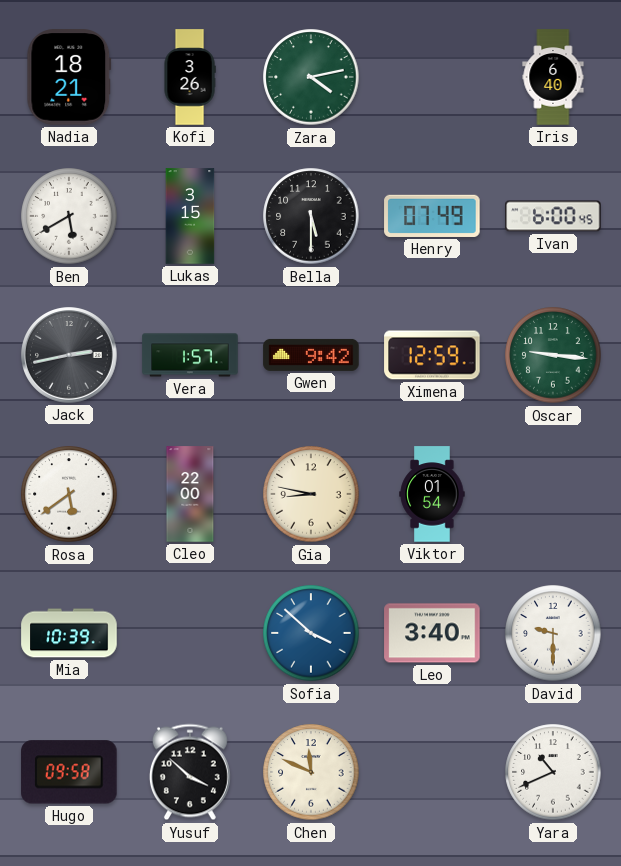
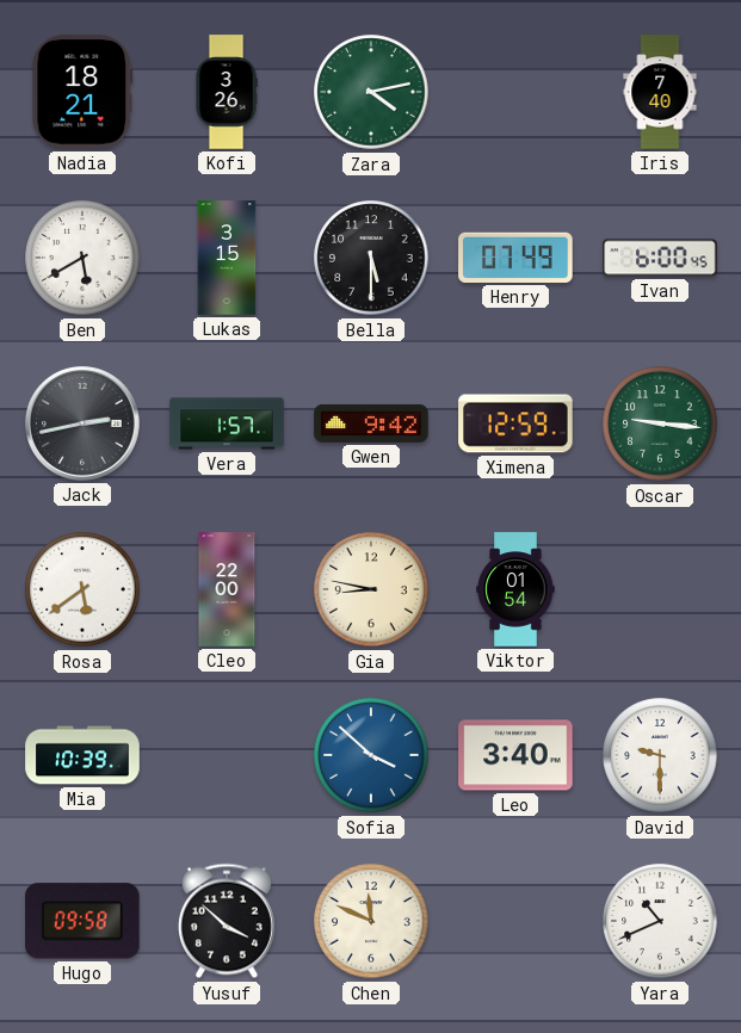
Iris: 6:40 -> 7:40 (660, 92)
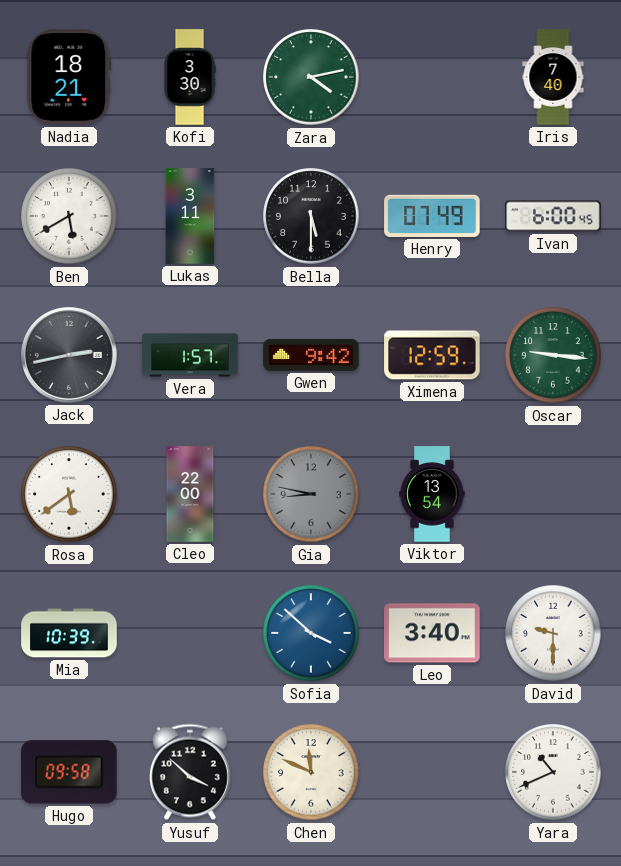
Kofi: 3:26 -> 3:30 (190, 77)
Lukas: 3:15 -> 3:11 (190, 216)
Gia dial: cream -> grey (311, 494)
Viktor: 01:54 -> 13:54 (432, 494)
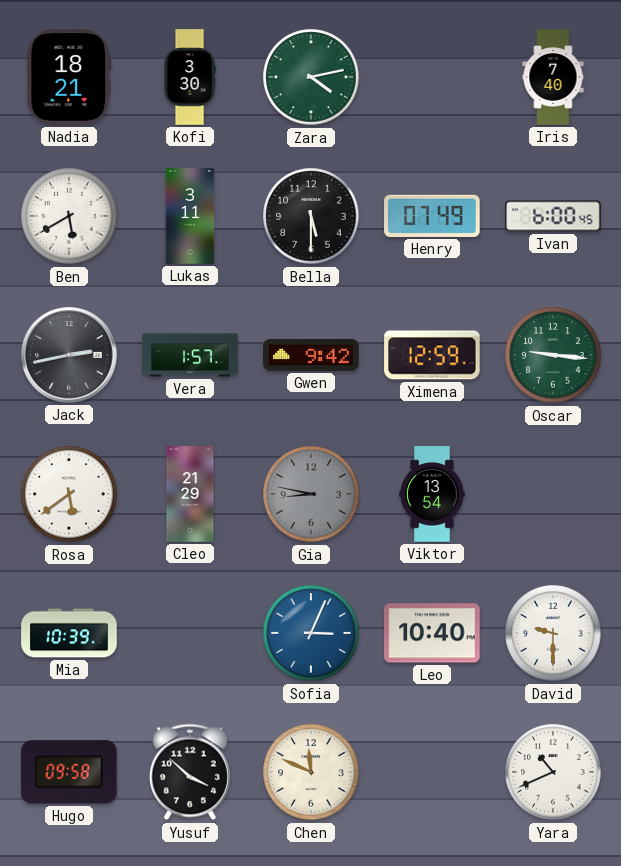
Cleo: 22:00 -> 21:29 (190, 494)
Sofia: 3:52 -> 3:04 (311, 633)
Leo: 3:40 -> 10:40 (432, 633)
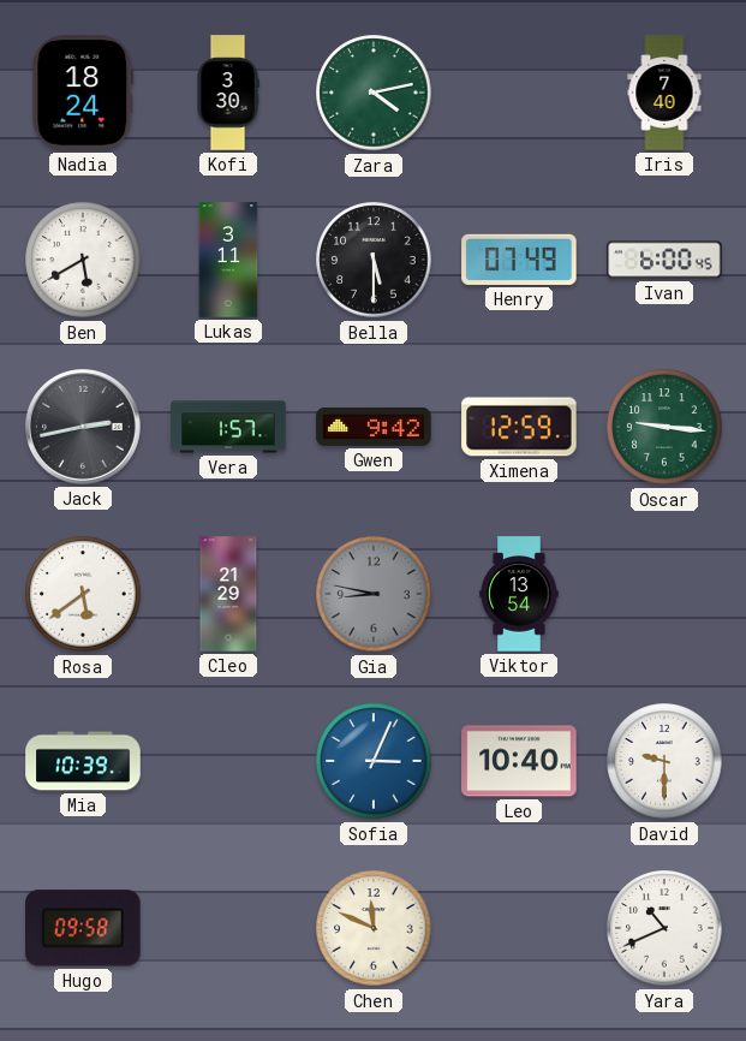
Nadia: 18:21 -> 18:24 (83, 93)
Yusuf: 3:52 -> none (190, 772)
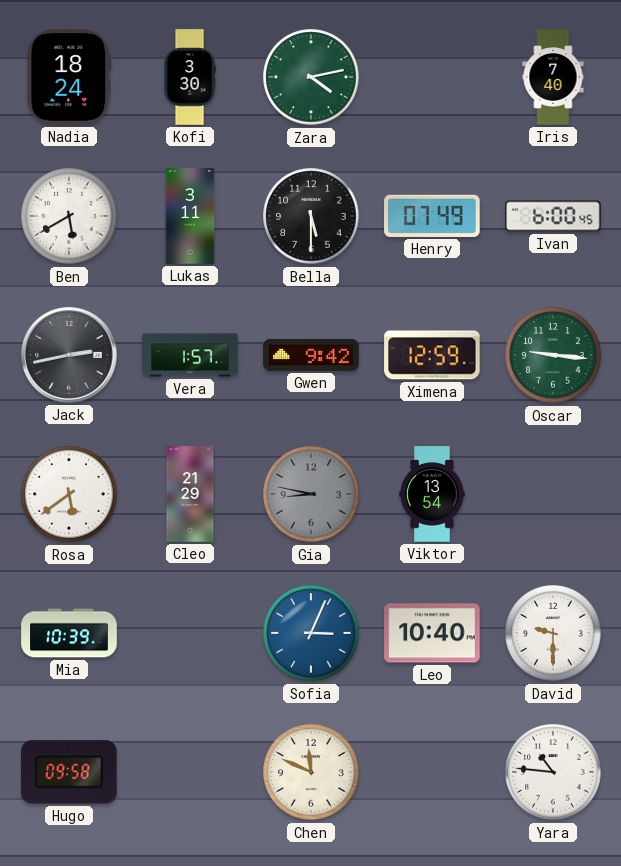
Yara: 10:41 -> 10:46 (553, 772)
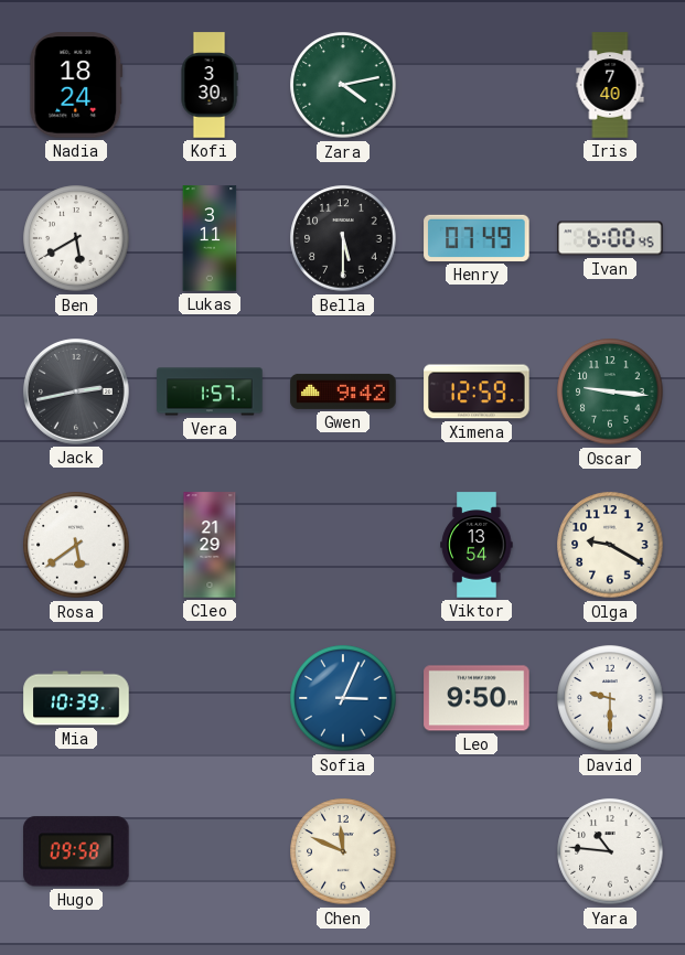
Gia: 8:47 -> none (311, 494)
Olga: none -> 9:20 (610, 545)
Leo: 10:40 -> 9:50 (477, 698)
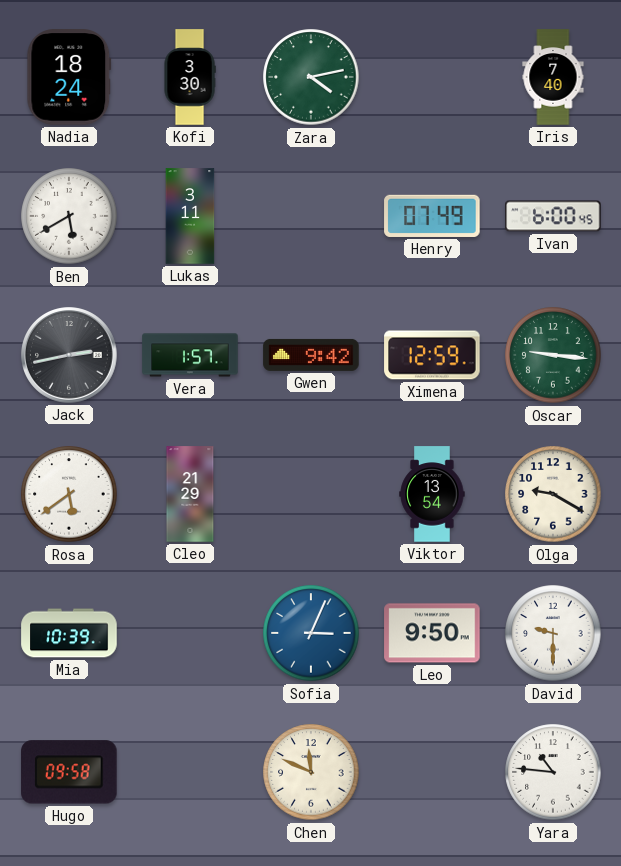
Bella: 5:30 -> none (343, 238)
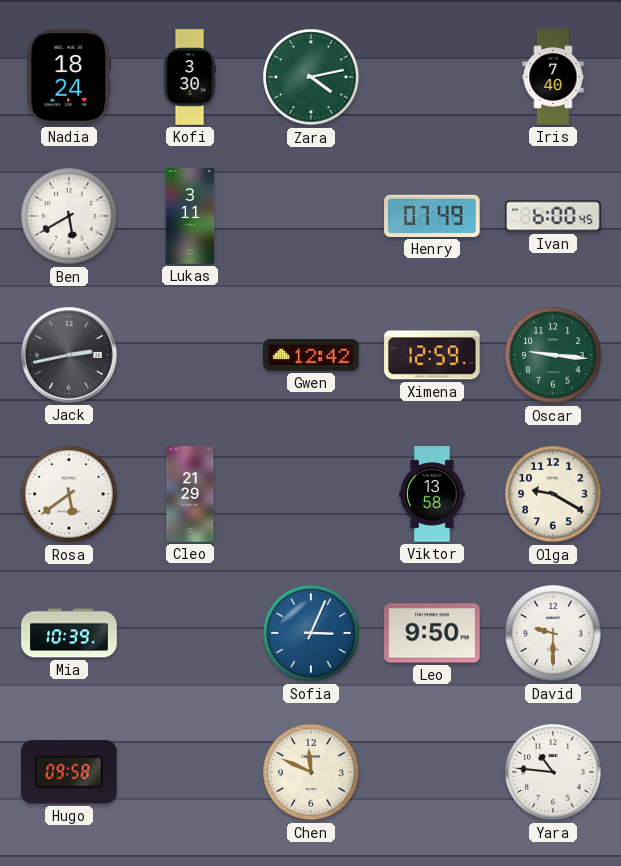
Vera: 1:57 -> none (190, 355)
Gwen: 9:42 -> 12:42 (311, 355)
Viktor: 13:54 -> 13:58 (432, 494)
